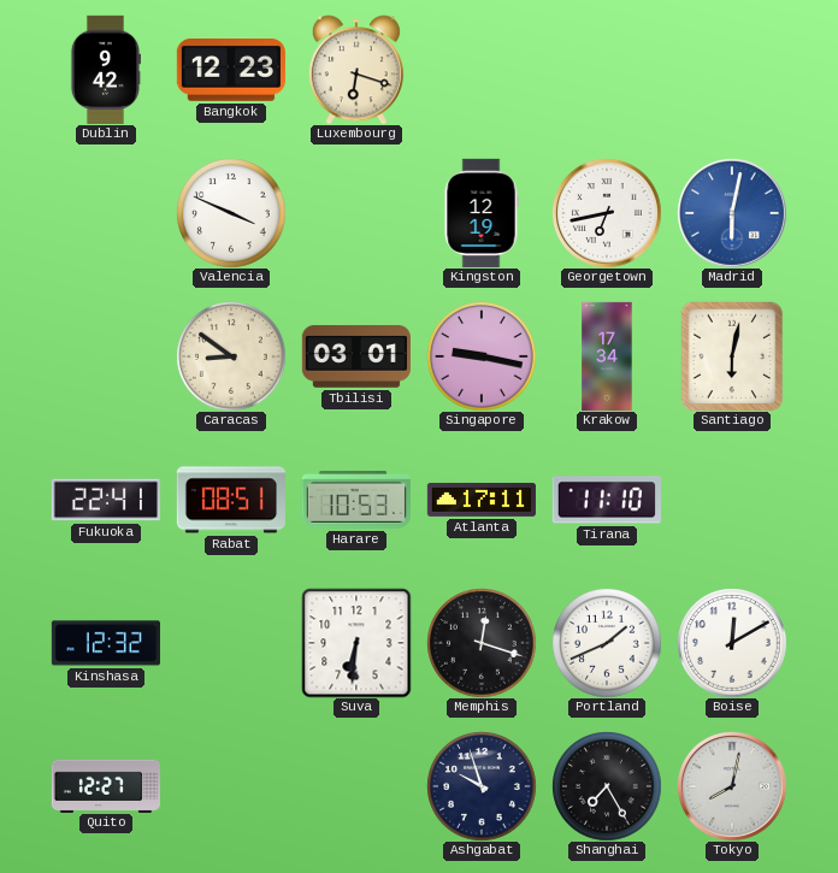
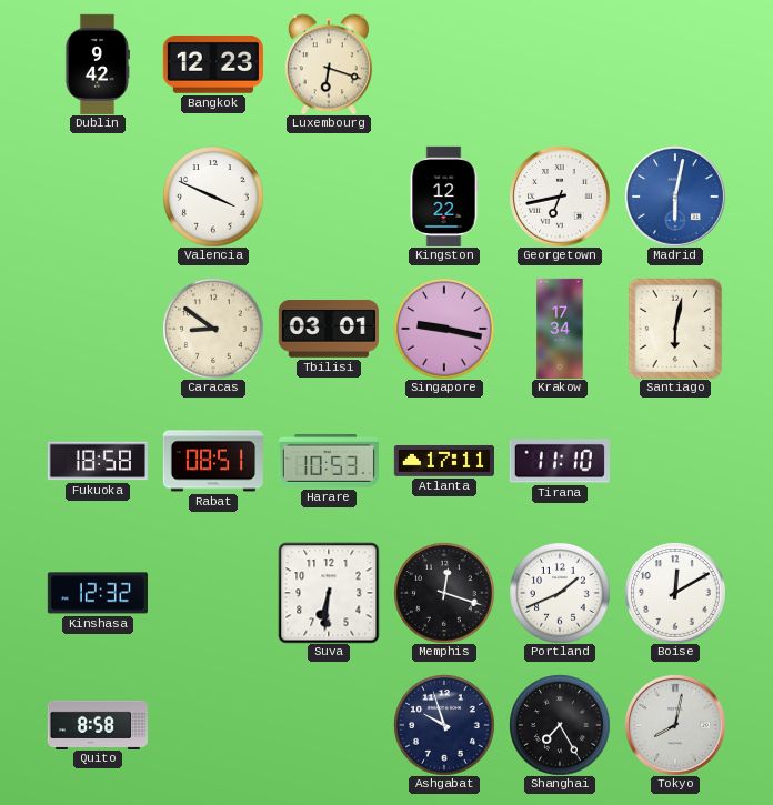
Kingston: 12:19 -> 12:22 (444, 197)
Fukuoka: 22:41 -> 18:58 (98, 461)
Quito: 12:27 -> 8:58 (97, 724)
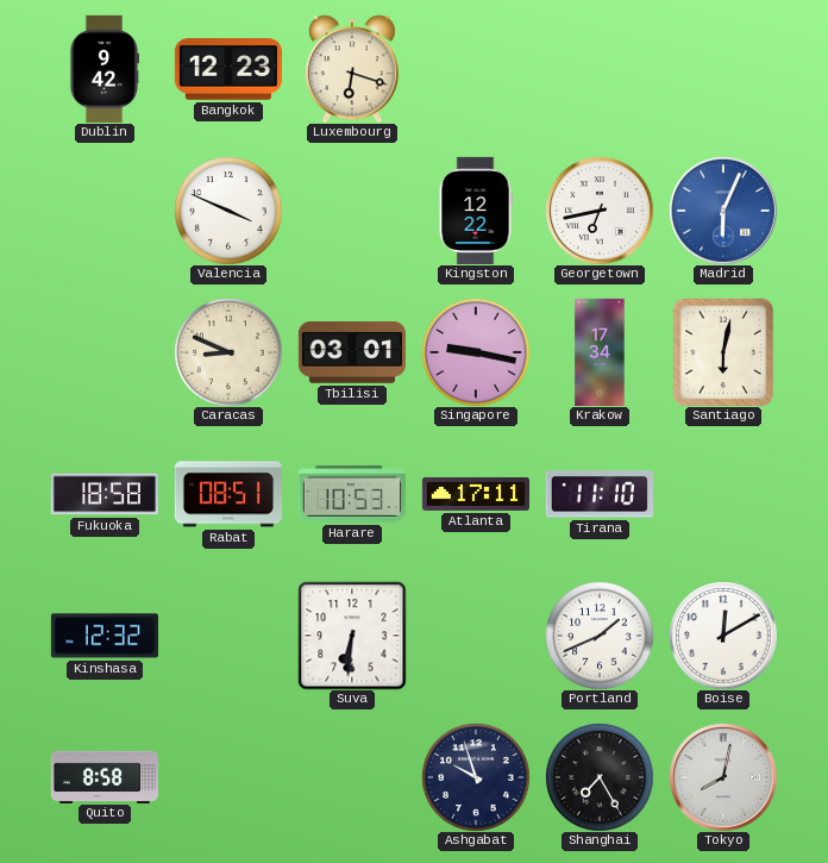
Madrid: 6:02 -> 6:04 (723, 211)
Caracas: 8:51 -> 8:49 (228, 352)
Memphis: 12:18 -> none (444, 593)
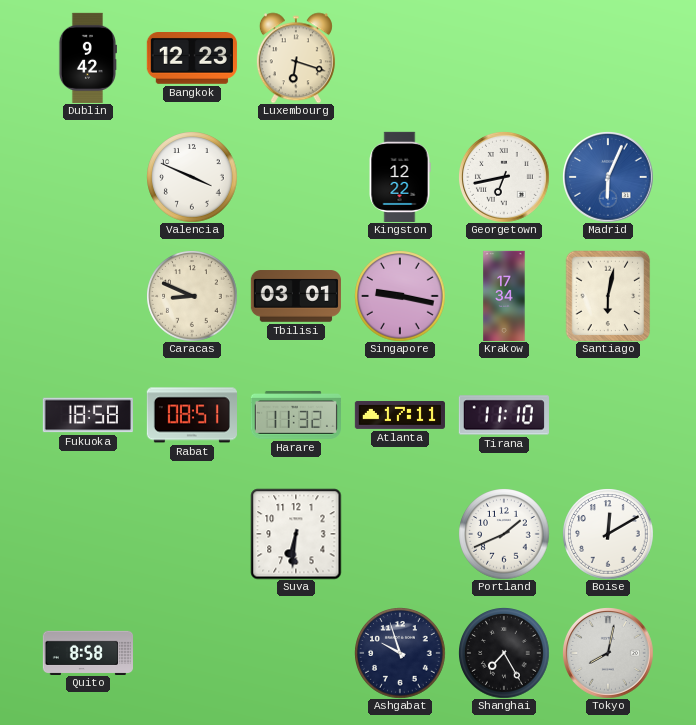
Harare: 10:53 -> 11:32 (296, 415)
Kinshasa: 12:32 -> none (105, 636)
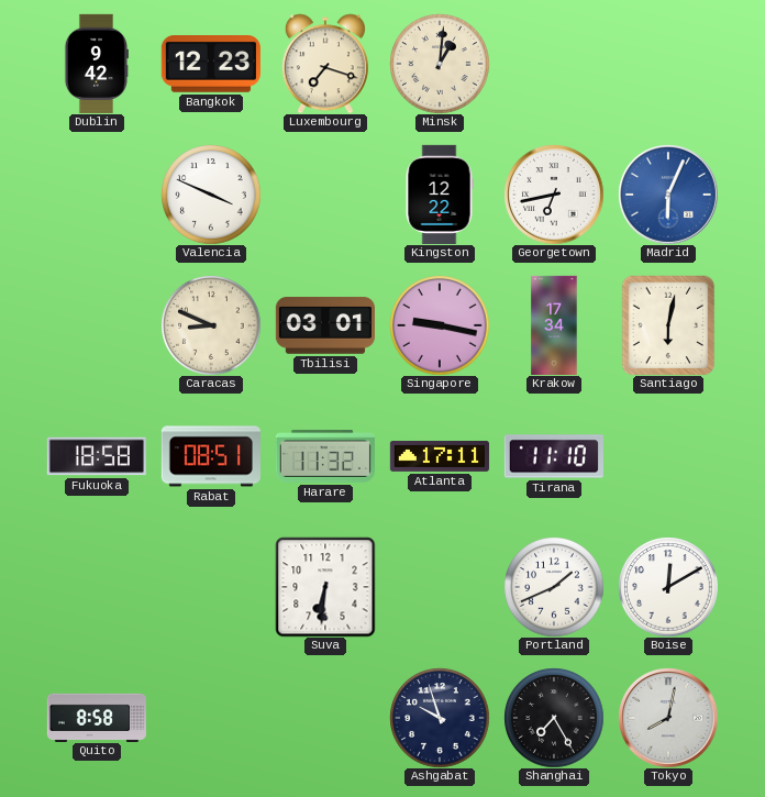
Luxembourg: 6:18 -> 7:18 (325, 64)
Minsk: none -> 1:01 (440, 64)
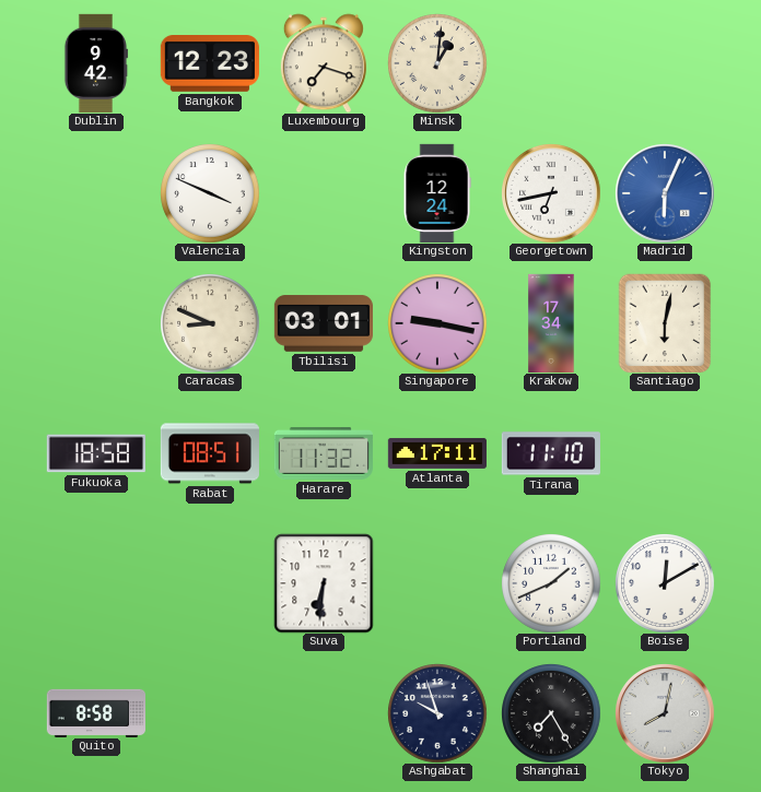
Kingston: 12:22 -> 12:24 (437, 193)
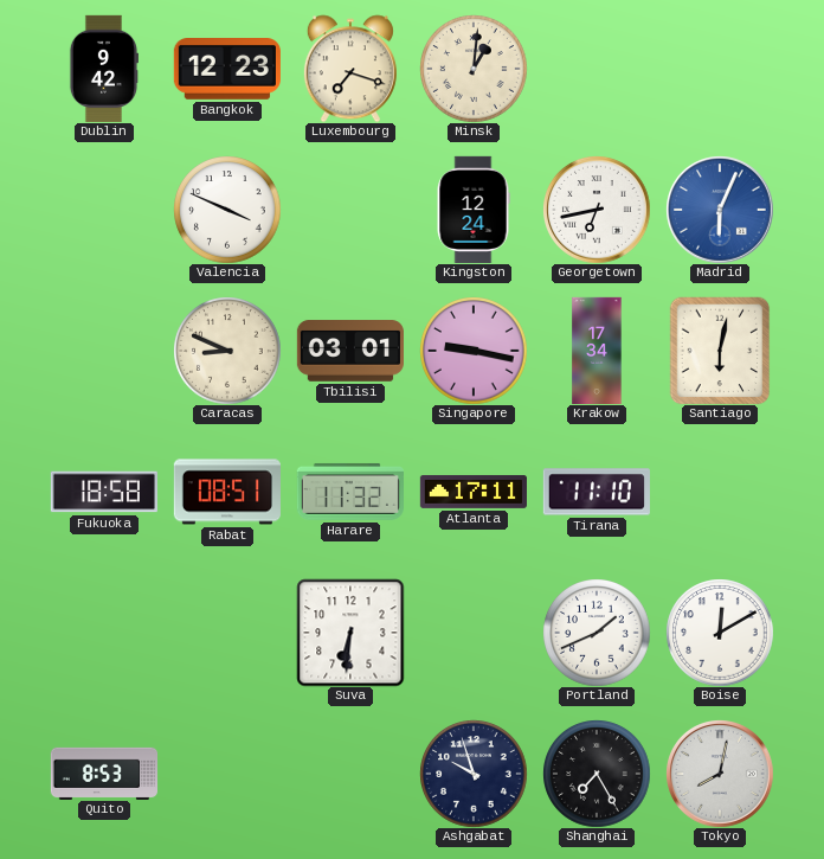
Quito: 8:58 -> 8:53 (103, 773)
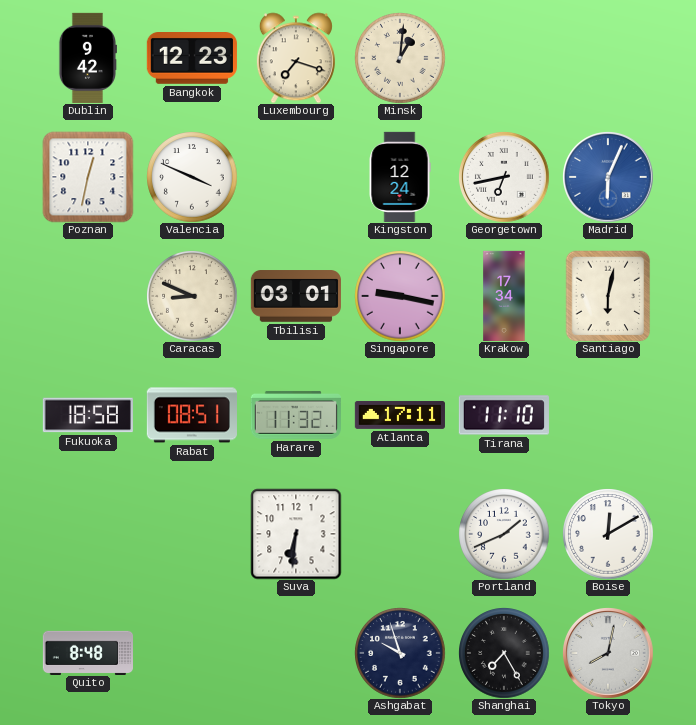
Poznan: none -> 12:32 (88, 177)
Quito: 8:53 -> 8:48 (87, 652)
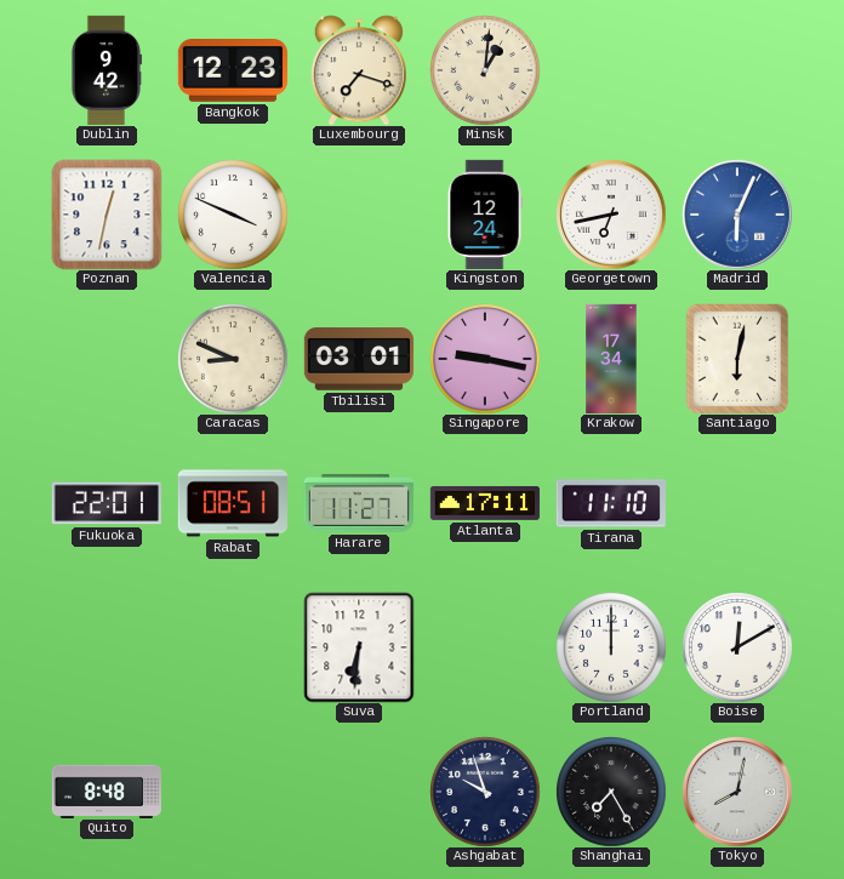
Fukuoka: 18:58 -> 22:01 (107, 503)
Harare: 11:32 -> 11:27 (359, 503)
Portland: 1:41 -> 12:00 (611, 647)
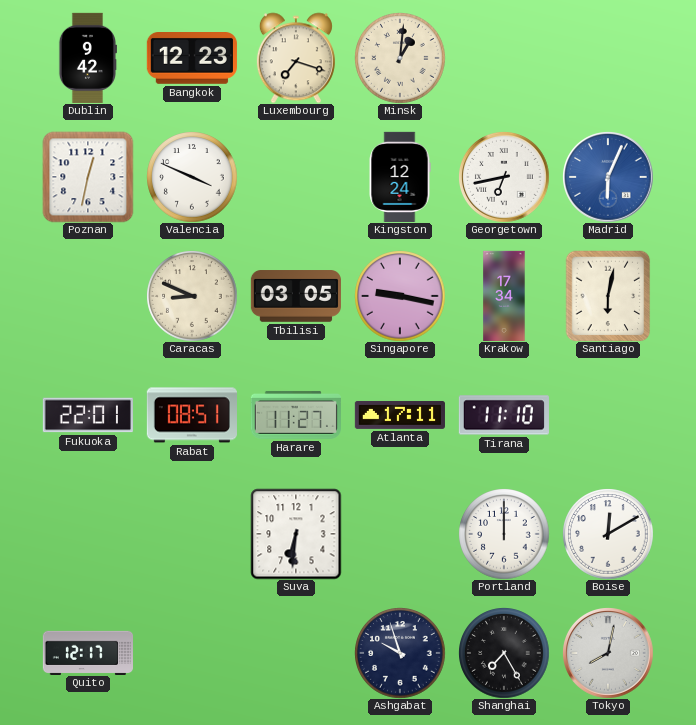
Tbilisi: 03:01 -> 03:05 (296, 296)
Quito: 8:48 -> 12:17 (87, 652)
